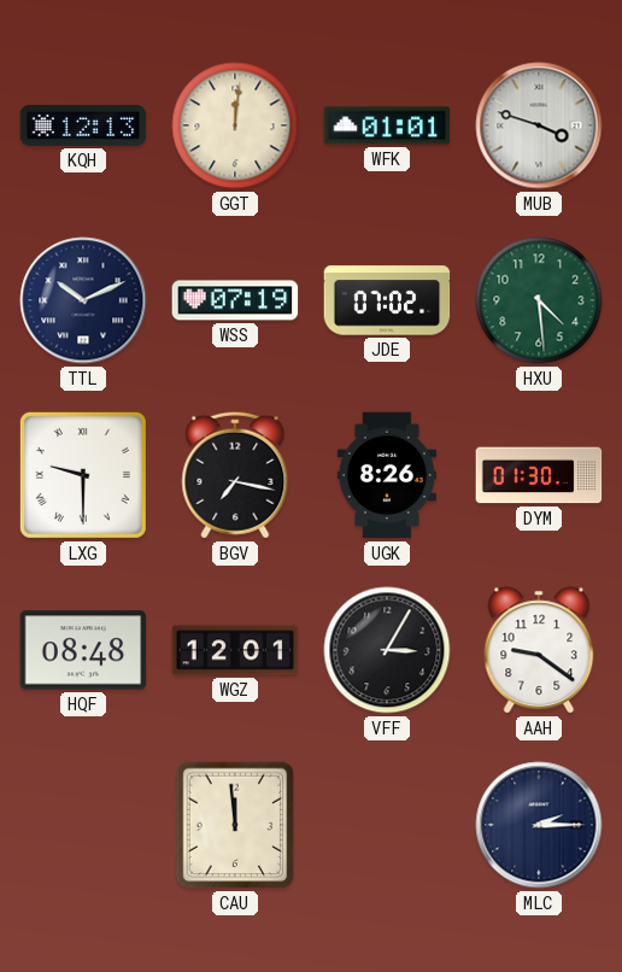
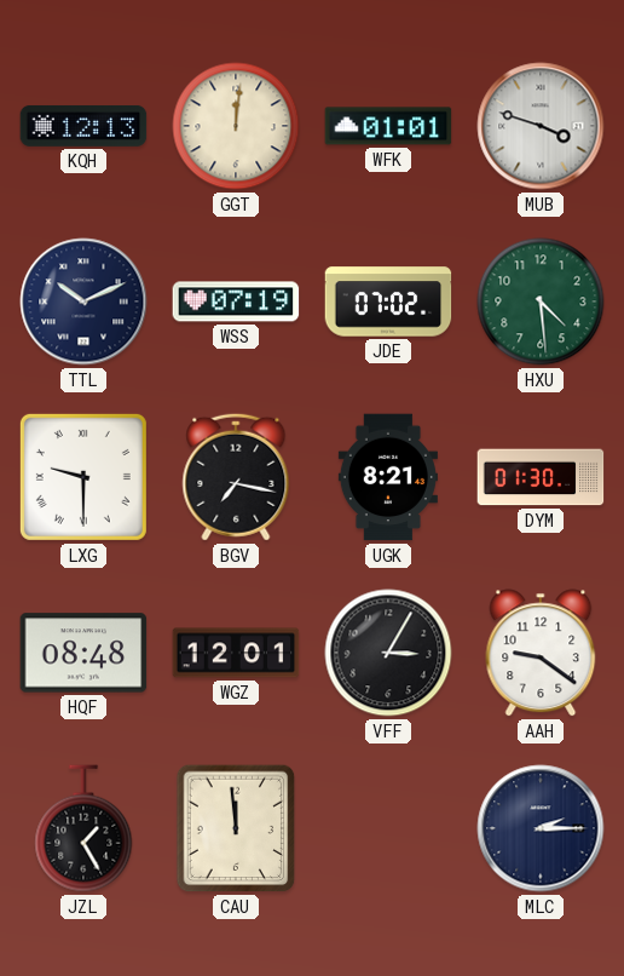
UGK: 8:26 -> 8:21 (388, 477)
JZL: none -> 1:25 (83, 828)
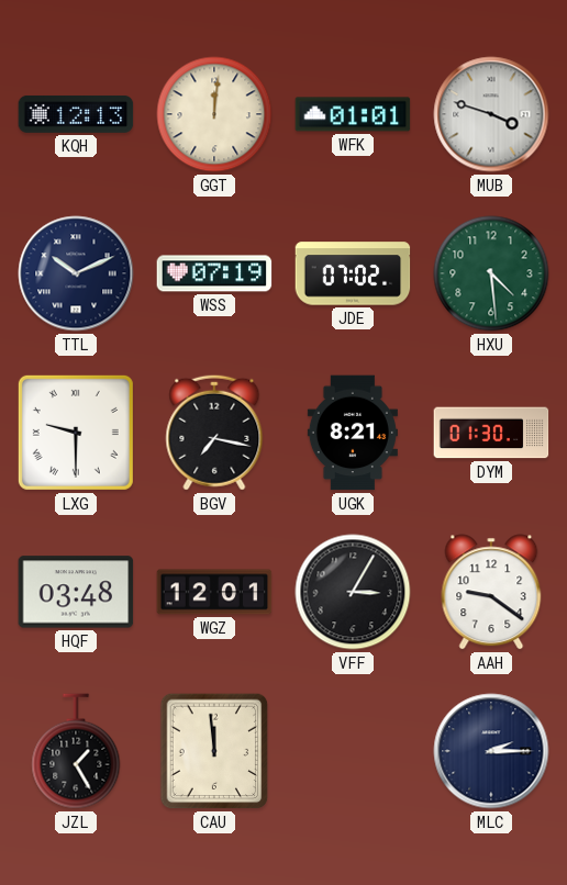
HQF: 08:48 -> 03:48 (76, 592)
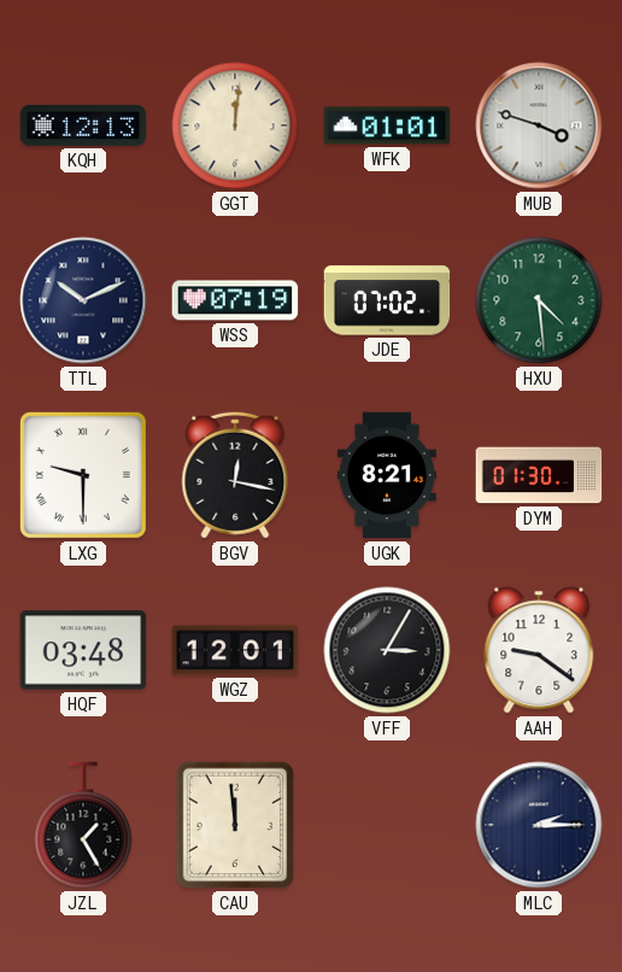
BGV: 7:17 -> 12:17 (235, 475)
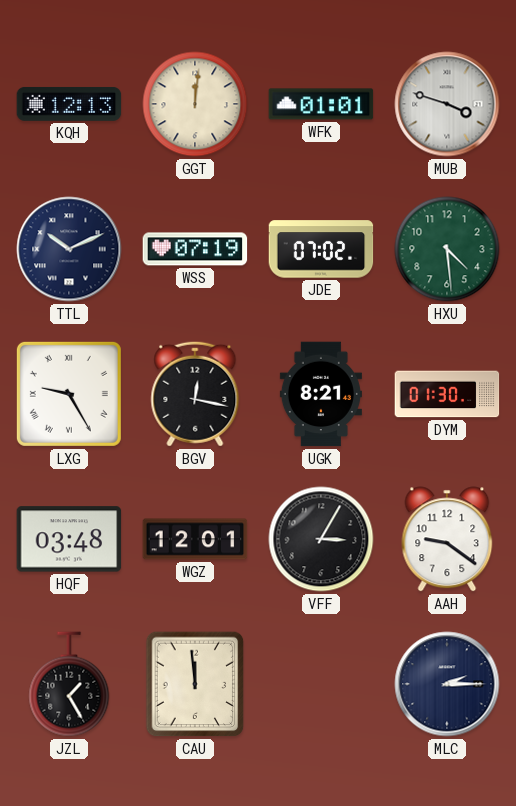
LXG: 9:30 -> 9:25 (69, 394)
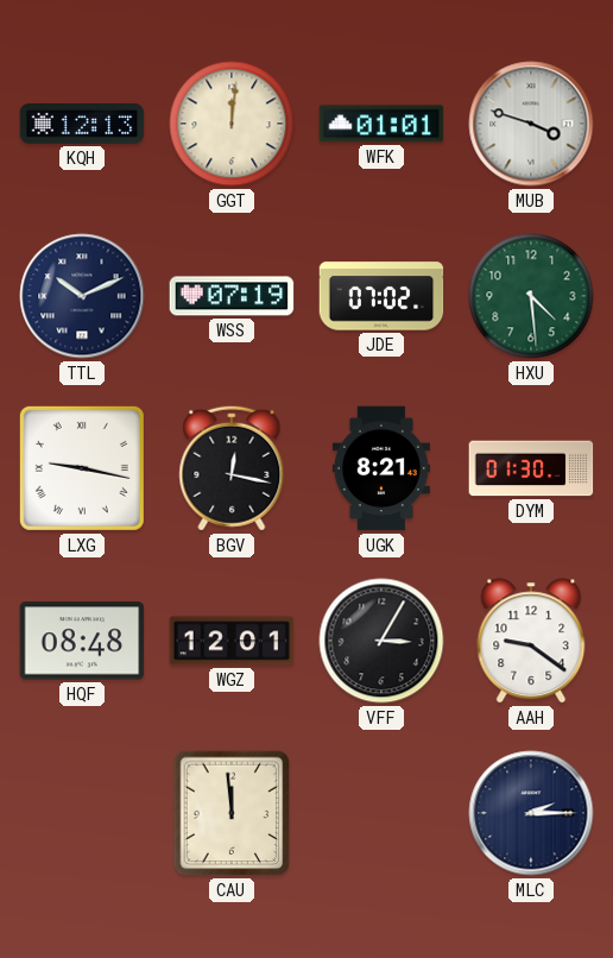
LXG: 9:25 -> 9:17 (82, 468)
HQF: 03:48 -> 08:48 (82, 641)
JZL: 1:25 -> none (69, 684)
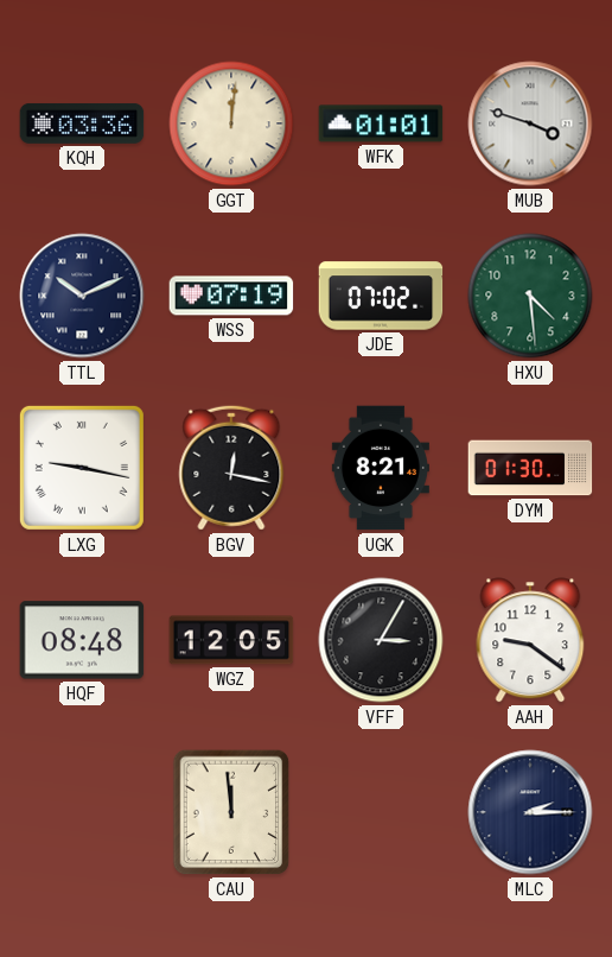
KQH: 12:13 -> 03:36 (82, 123)
WGZ: 12:01 -> 12:05 (231, 640)
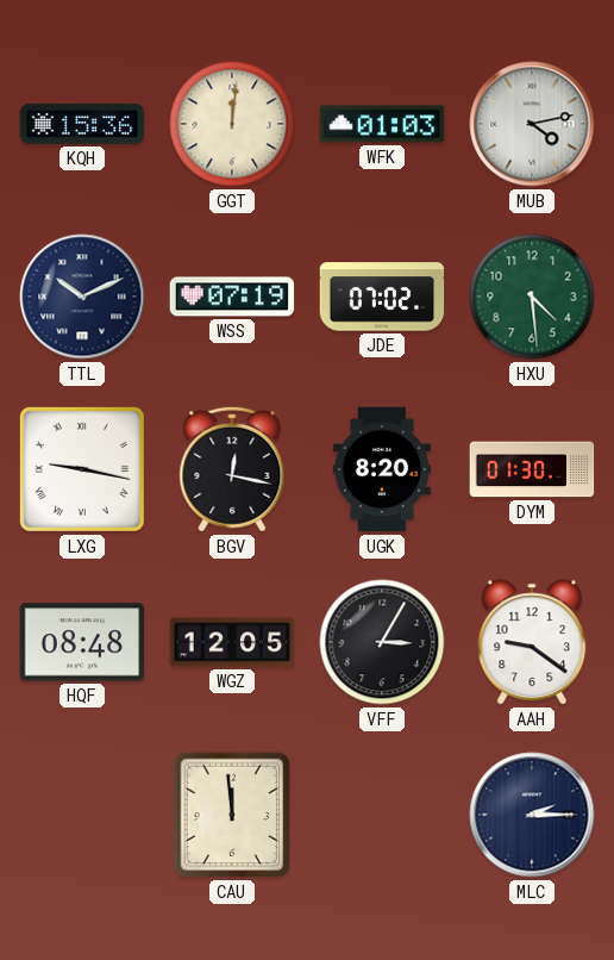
KQH: 03:36 -> 15:36 (82, 124)
WFK: 01:01 -> 01:03 (382, 124)
MUB: 3:48 -> 4:13 (532, 124)
UGK: 8:21 -> 8:20 (382, 469)
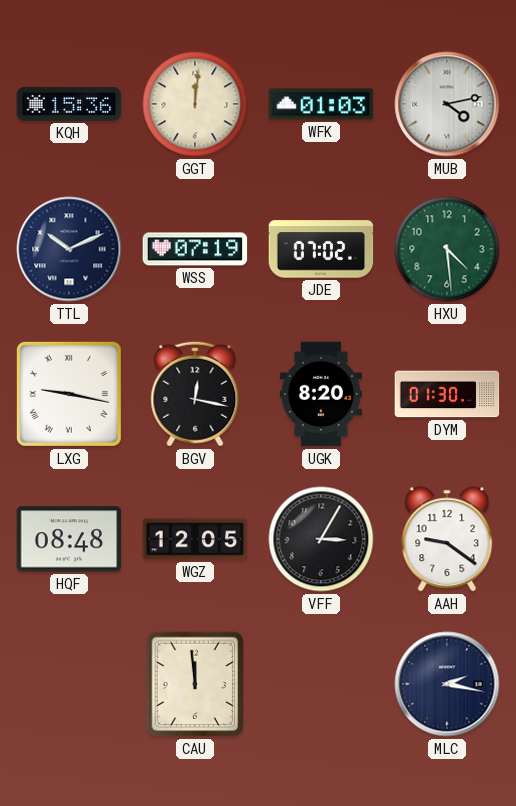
MLC: 2:15 -> 2:17 (447, 684)
